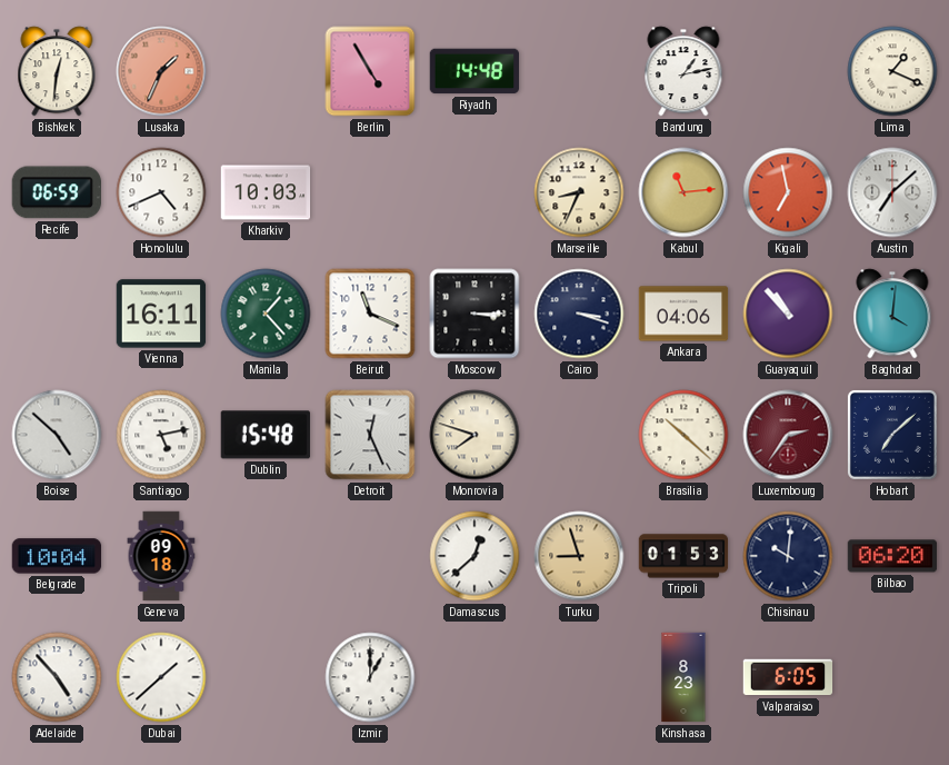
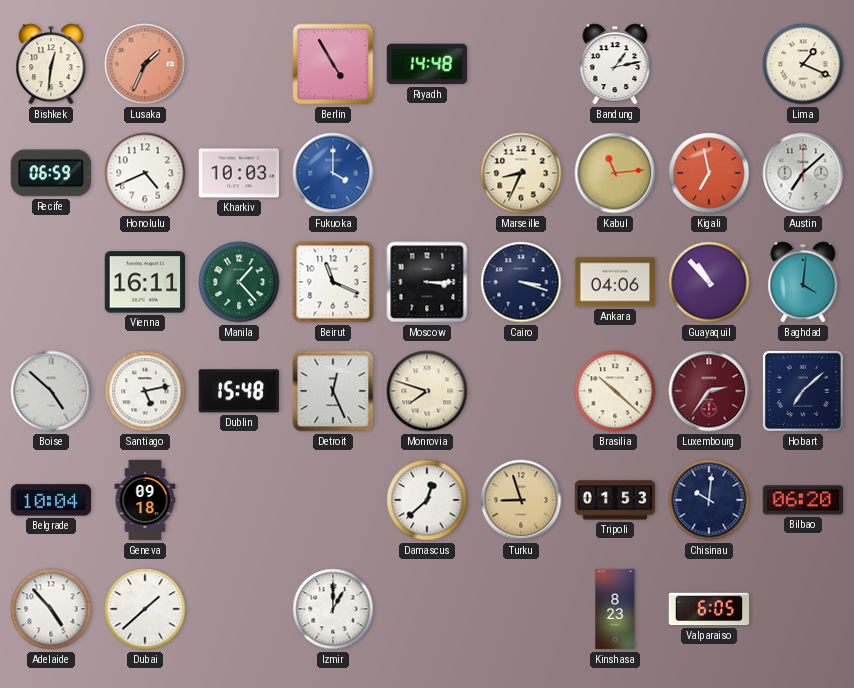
Fukuoka: none -> 4:00 (333, 173)
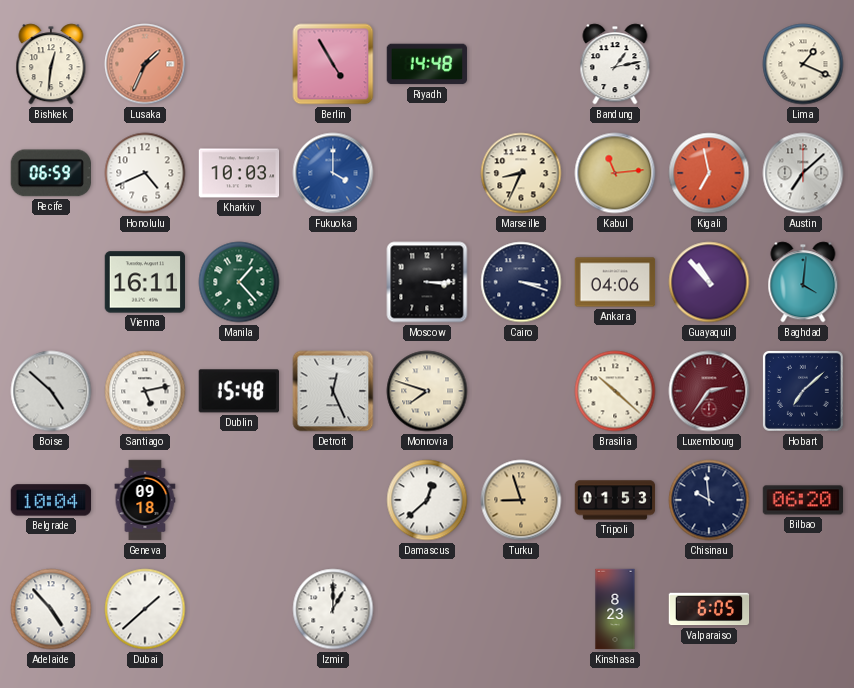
Beirut: 11:19 -> none (333, 282)
Chisinau: 10:01 -> 9:59 (709, 500)
